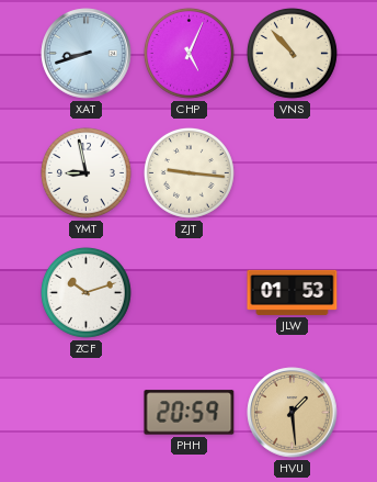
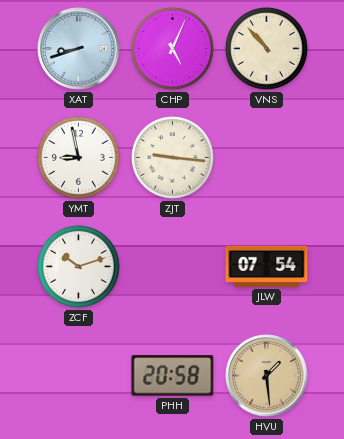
JLW: 01:53 -> 07:54 (267, 266)
PHH: 20:59 -> 20:58 (173, 376)
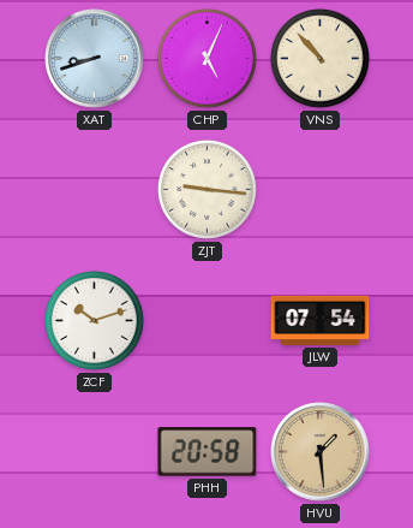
YMT: 8:58 -> none (78, 157)
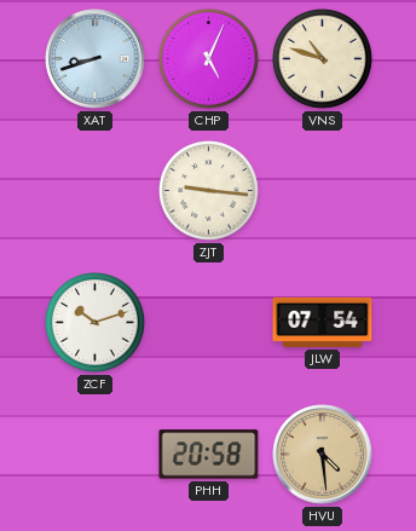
VNS: 10:53 -> 10:48 (322, 58)
HVU: 1:29 -> 4:29 (323, 455)
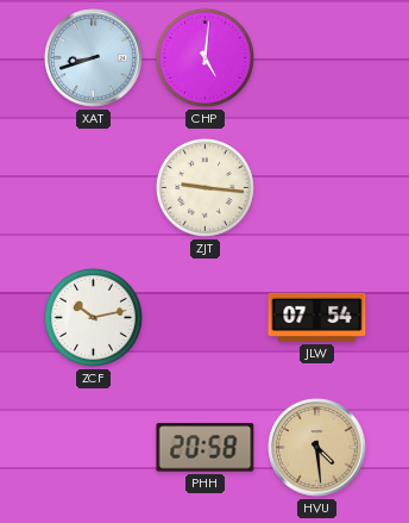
CHP: 5:04 -> 5:01 (204, 57)
VNS: 10:48 -> none (322, 58)
ZCF: 10:12 -> 10:13 (93, 317)
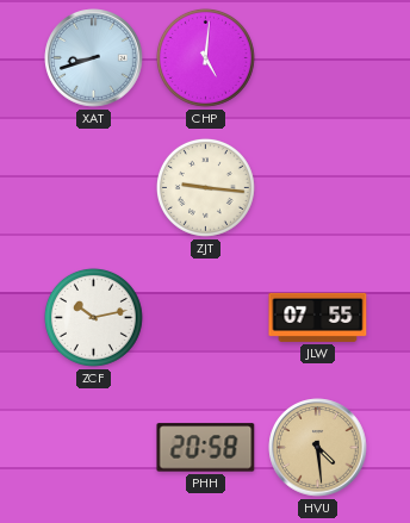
JLW: 07:54 -> 07:55 (318, 317)
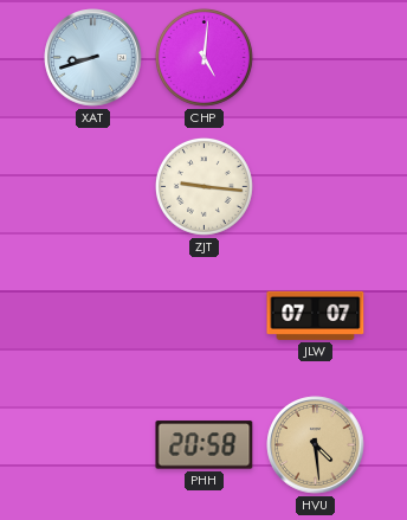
ZCF: 10:13 -> none (93, 317)
JLW: 07:55 -> 07:07 (316, 315)
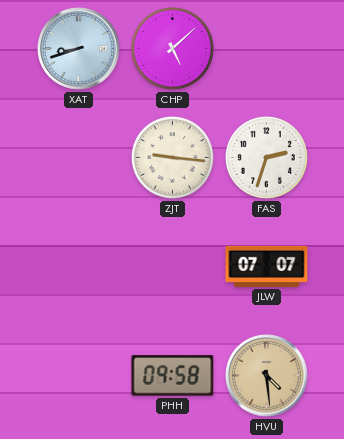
CHP: 5:01 -> 5:08 (172, 48)
FAS: none -> 2:33 (266, 157)
PHH: 20:58 -> 09:58 (173, 376)
